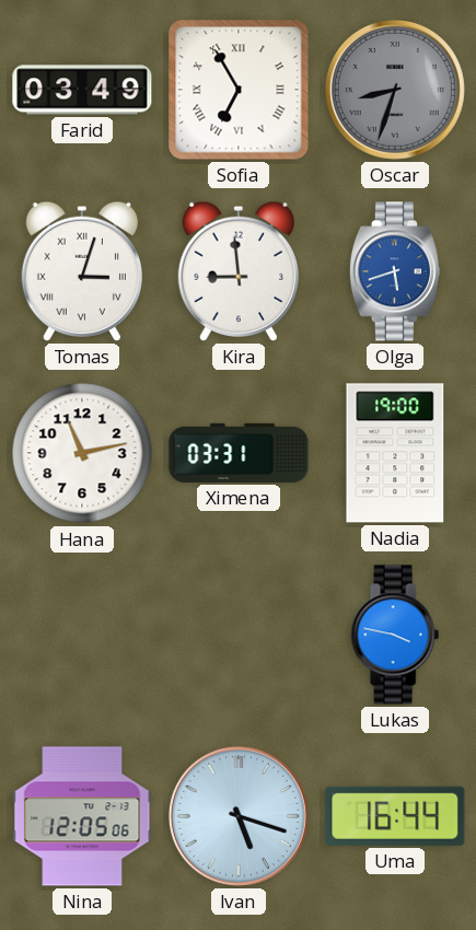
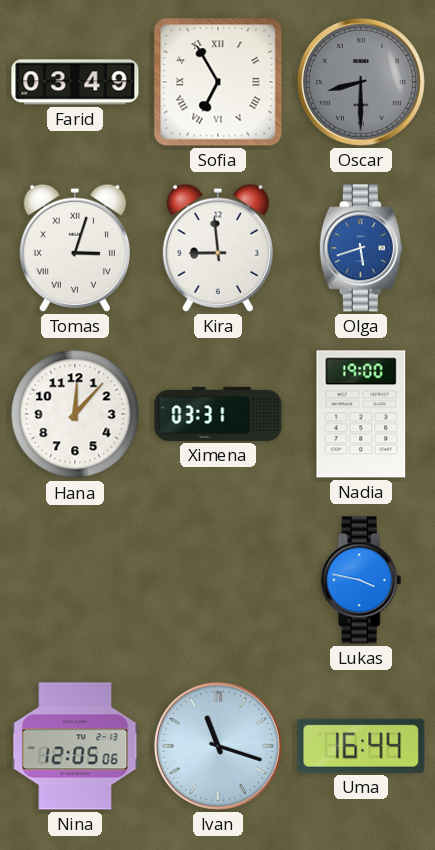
Oscar: 8:33 -> 8:30 (361, 82)
Hana: 11:13 -> 12:07 (75, 414)
Ivan: 5:18 -> 11:18 (218, 746)
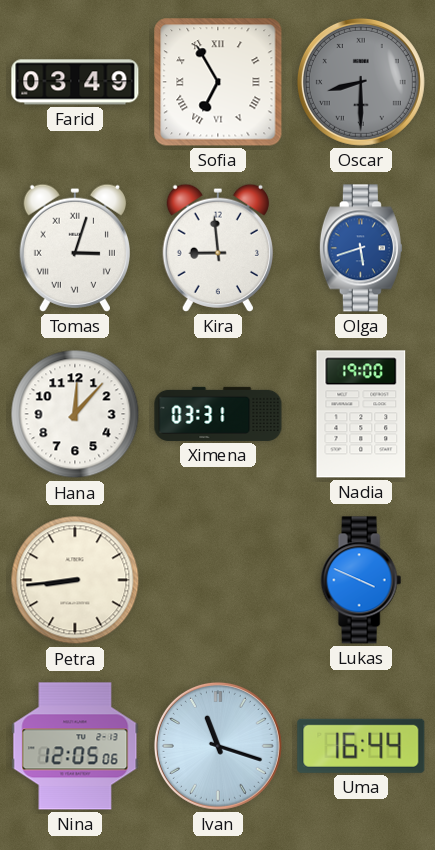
Petra: none -> 8:44 (75, 580)
Lukas: 3:47 -> 3:49 (361, 580)
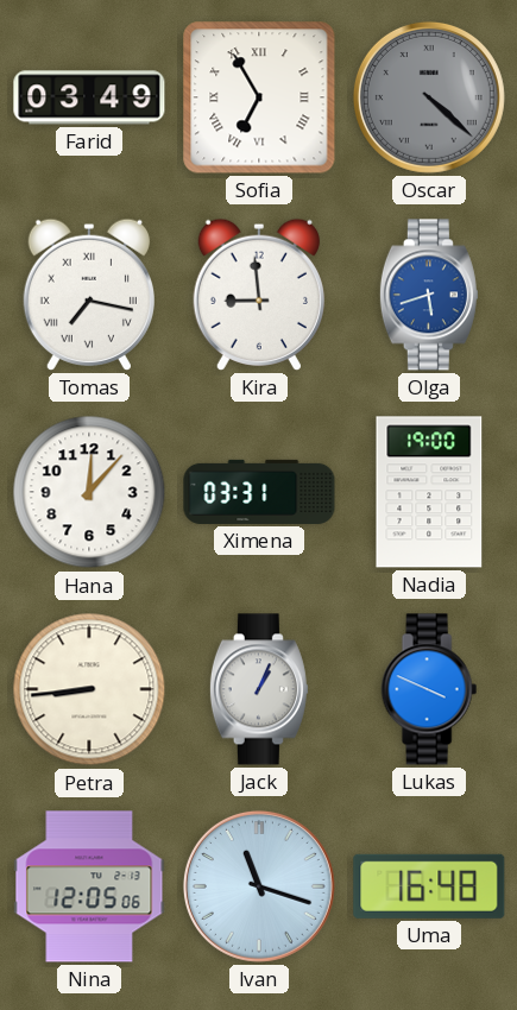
Oscar: 8:30 -> 4:22 (429, 97)
Tomas: 3:03 -> 7:17 (89, 295)
Jack: none -> 1:04 (259, 689)
Uma: 16:44 -> 16:48 (429, 886)
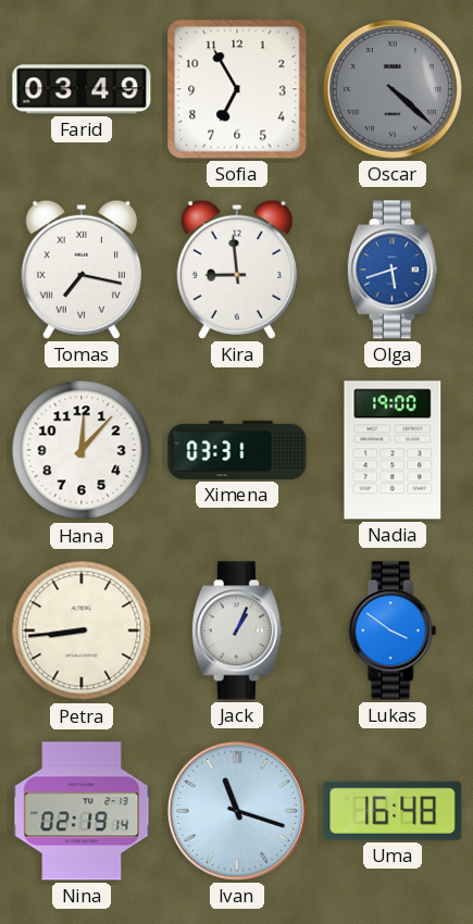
Sofia numerals: Roman -> Arabic (237, 89)
Lukas: 3:49 -> 3:51 (393, 630)
Nina: 12:05 -> 02:19 (82, 811)
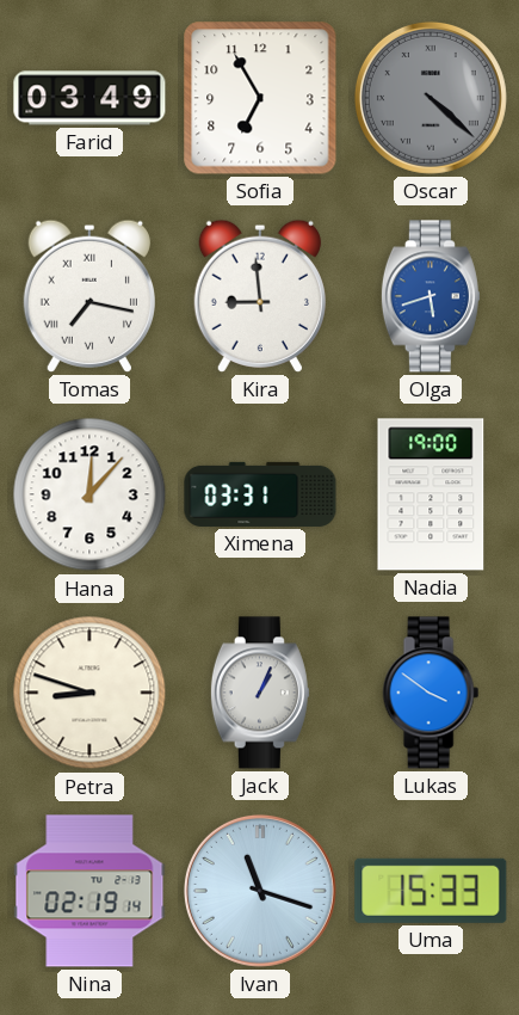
Petra: 8:44 -> 8:48 (89, 693)
Uma: 16:48 -> 15:33 (431, 891)
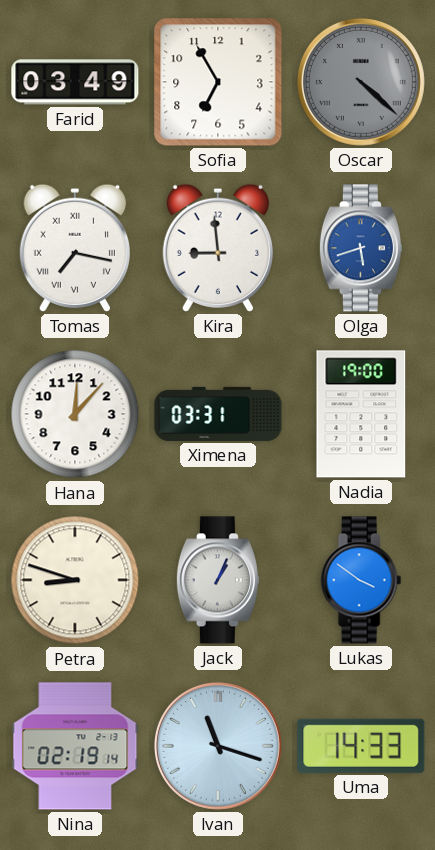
Uma: 15:33 -> 14:33 (361, 746)
